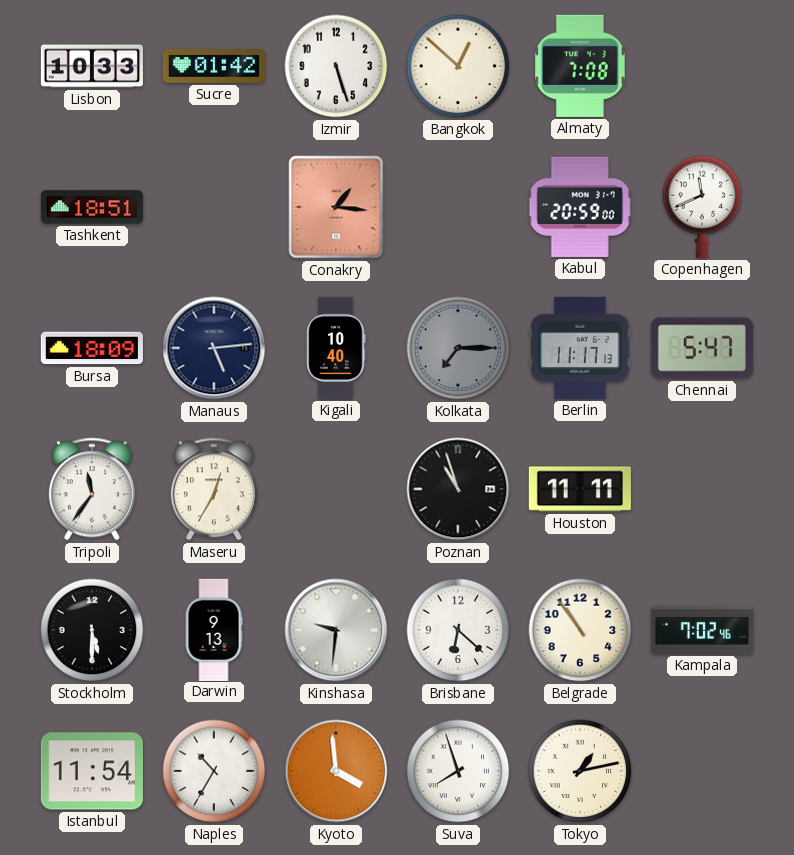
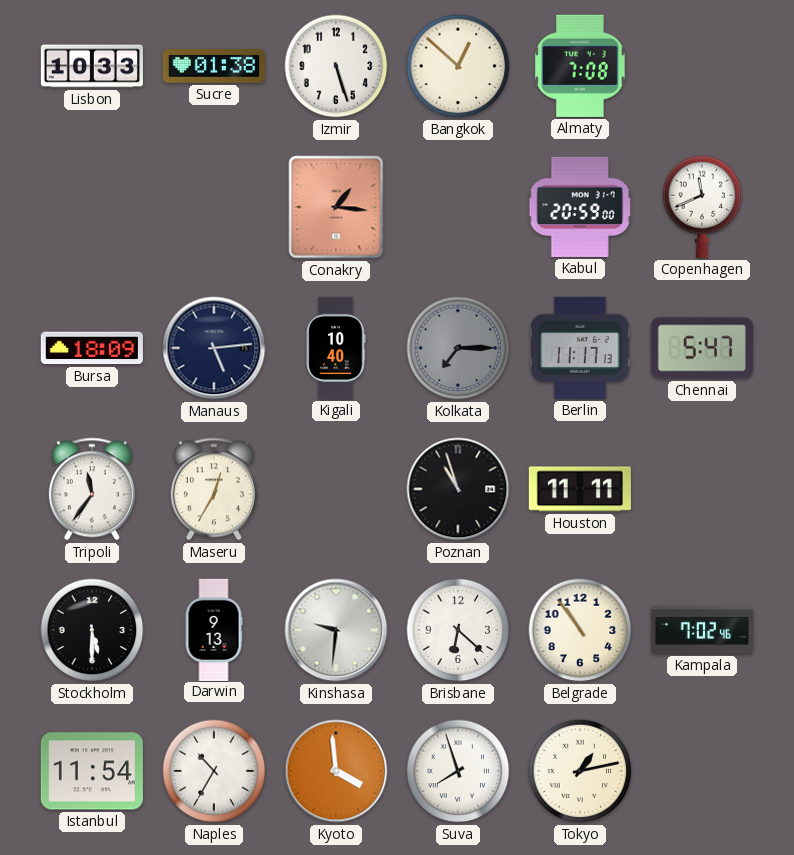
Sucre: 01:42 -> 01:38 (214, 66)
Tashkent: 18:51 -> none (92, 207)
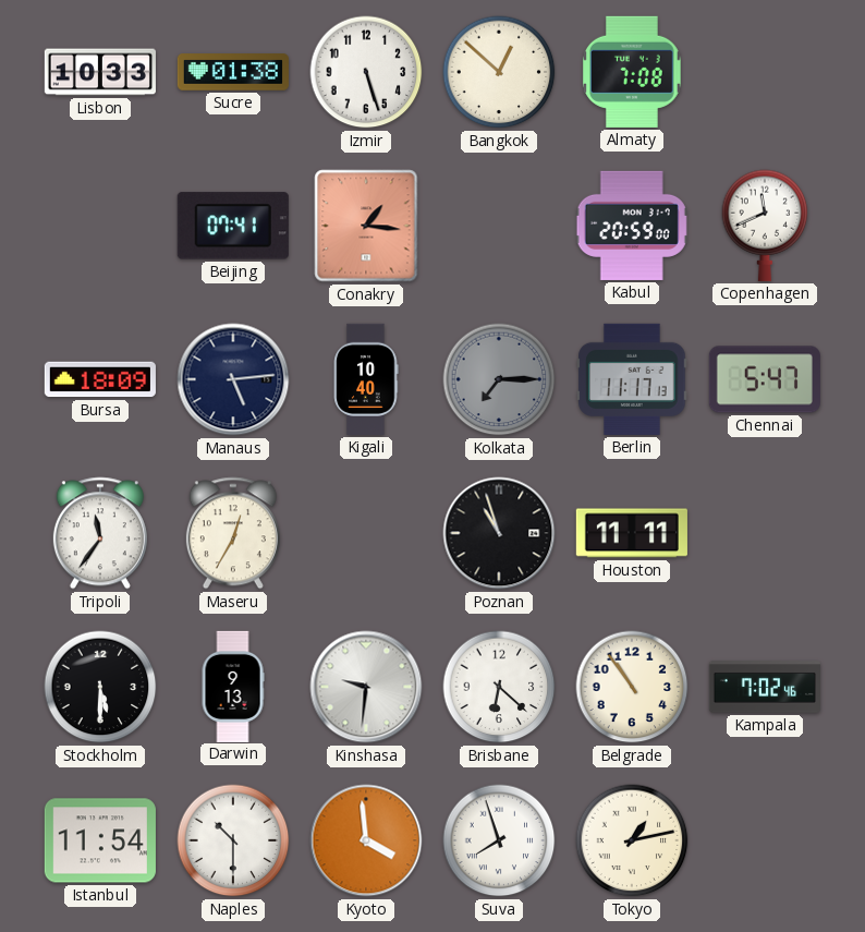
Beijing: none -> 07:41 (233, 226)
Naples: 10:35 -> 10:30 (233, 840)
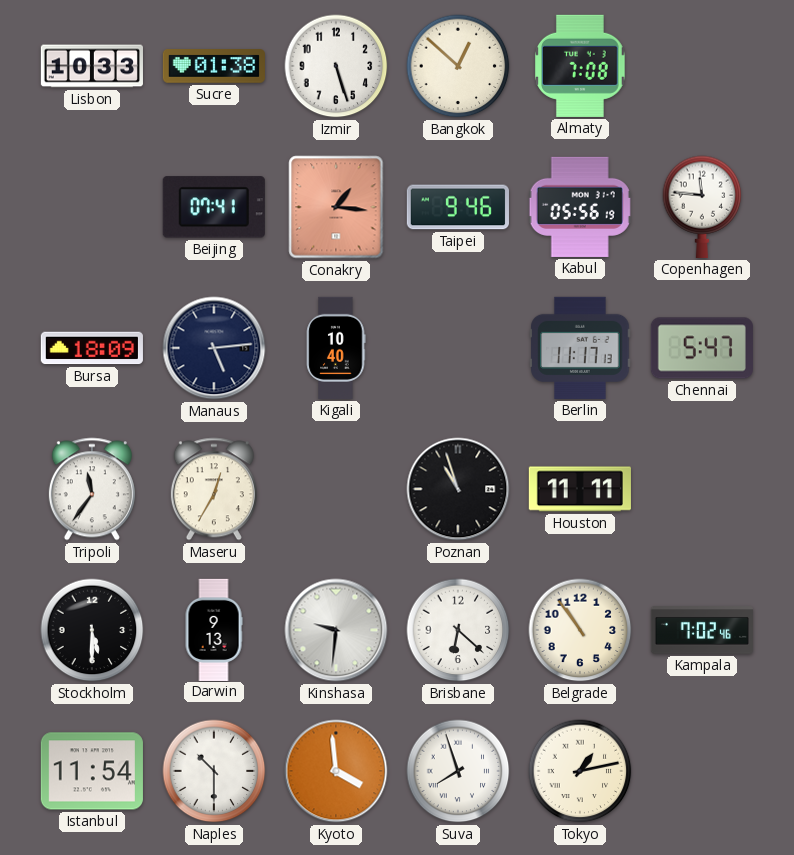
Taipei: none -> 9:46 (458, 207)
Kabul: 20:59 -> 05:56 (580, 207)
Copenhagen: 11:41 -> 11:46 (702, 207)
Kolkata: 7:15 -> none (499, 379)
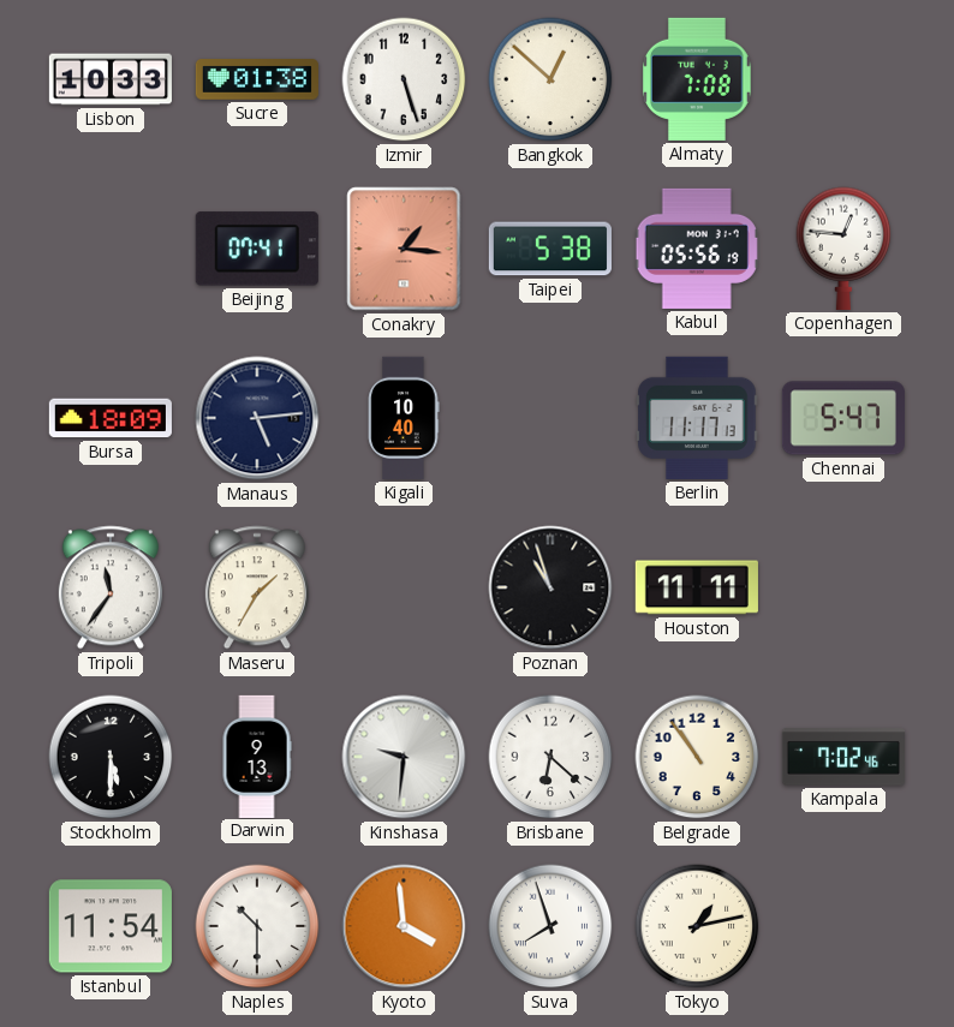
Taipei: 9:46 -> 5:38 (550, 249)
Copenhagen: 11:46 -> 12:46 (843, 249)
Maseru: 12:35 -> 1:35 (257, 587)
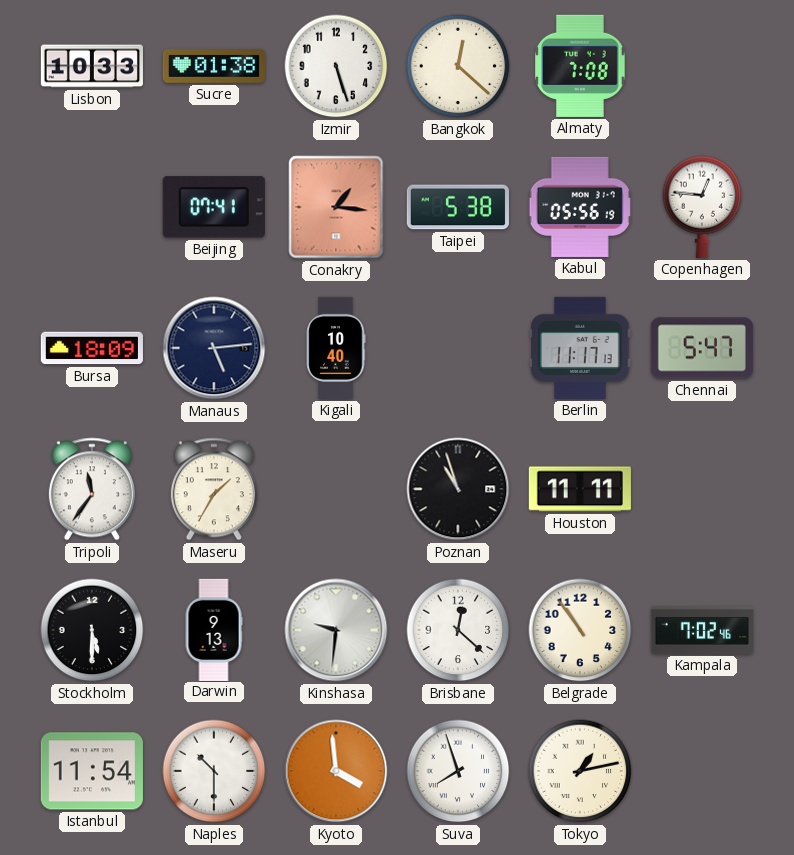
Bangkok: 12:52 -> 12:22 (458, 66)
Brisbane: 6:22 -> 12:22 (458, 630)
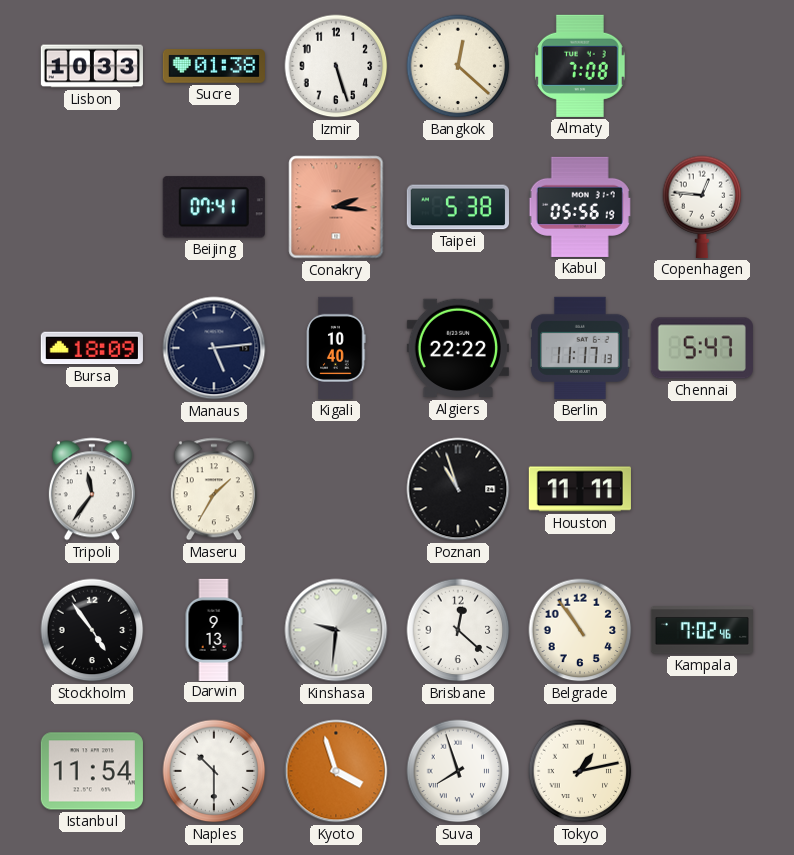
Conakry: 1:16 -> 2:16 (336, 207)
Algiers: none -> 22:22 (458, 348)
Stockholm: 5:30 -> 4:54 (92, 630)
Kyoto: 3:59 -> 3:57 (336, 771)
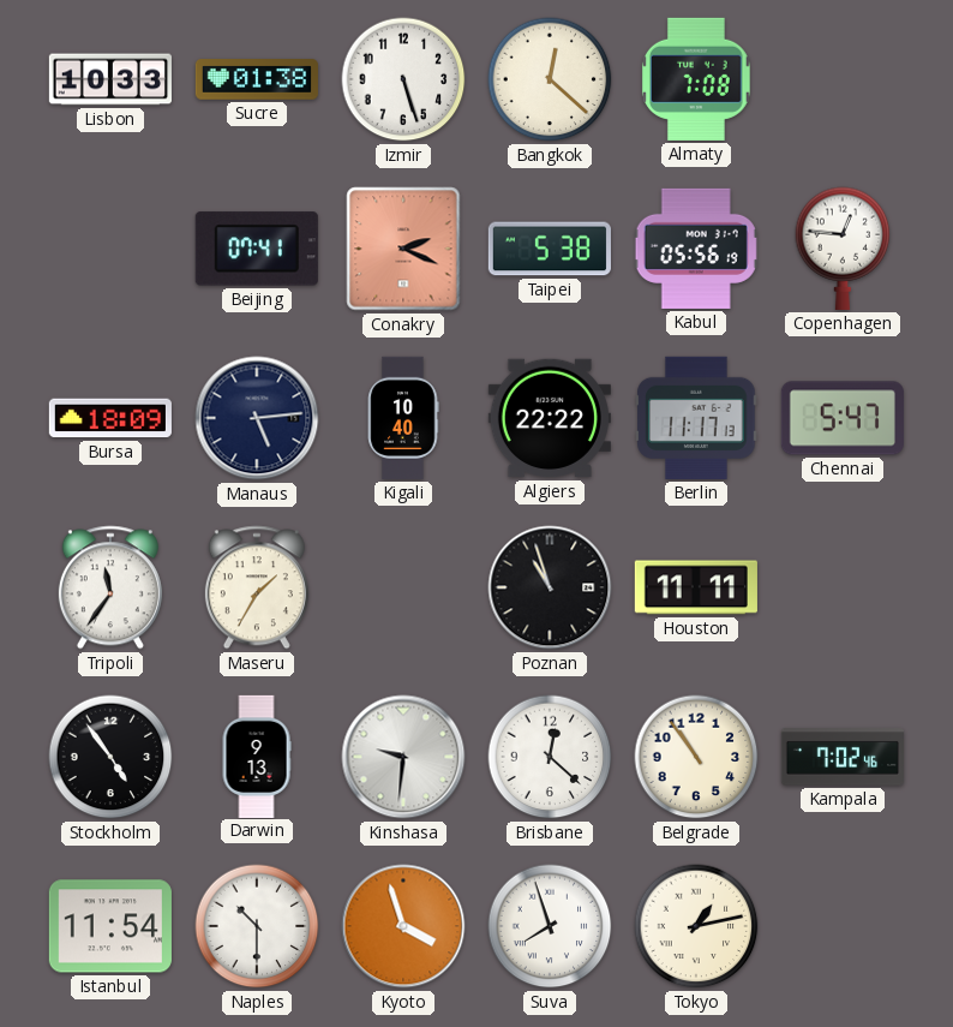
Conakry: 2:16 -> 2:19 (403, 249)
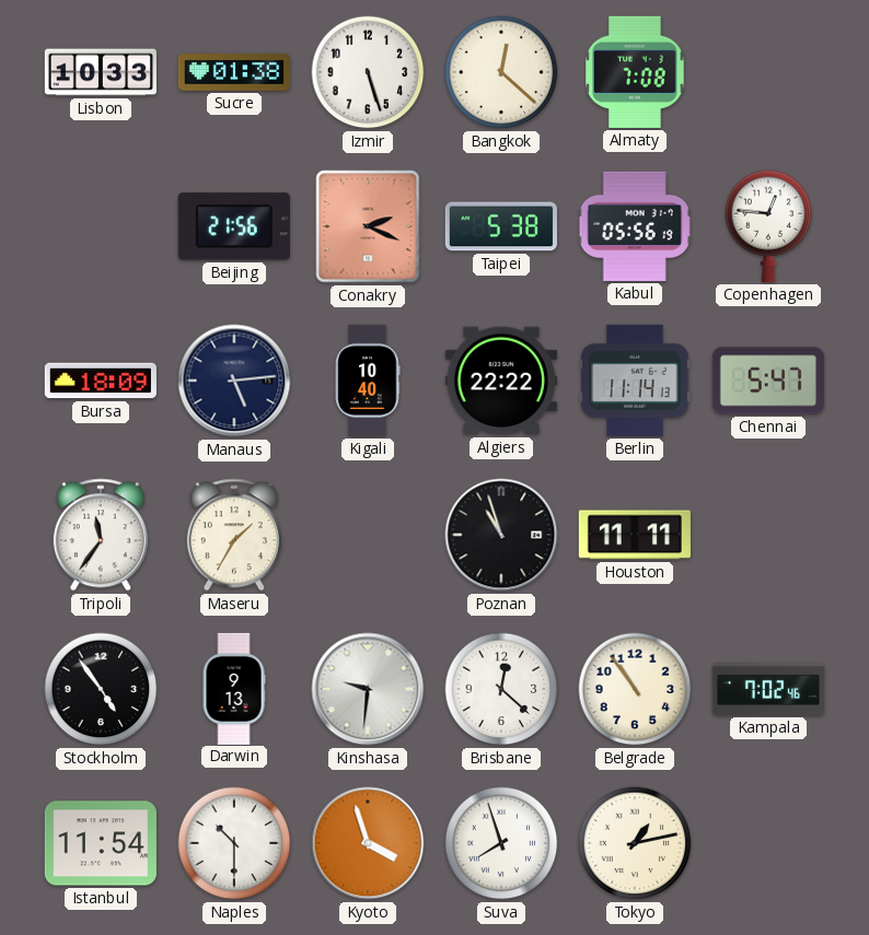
Beijing: 07:41 -> 21:56 (234, 226)
Berlin: 11:17 -> 11:14 (635, 381)
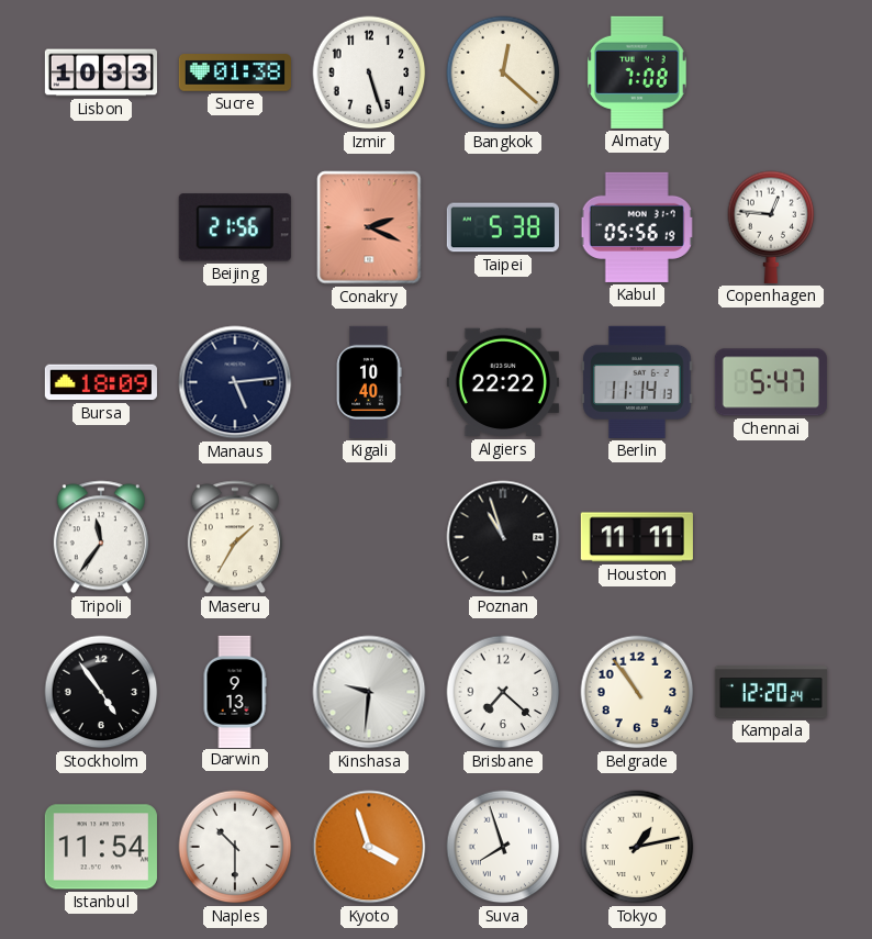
Brisbane: 12:22 -> 7:22 (503, 692)
Kampala: 7:02 -> 12:20 (770, 692)
